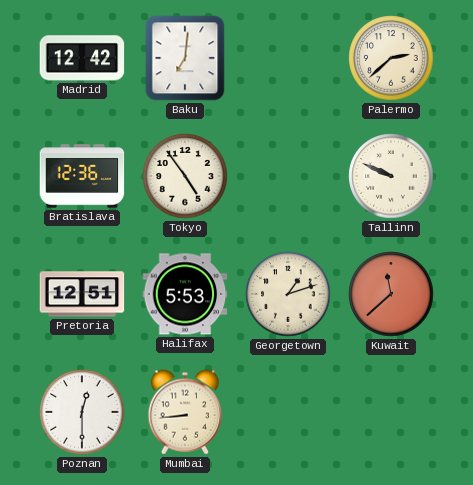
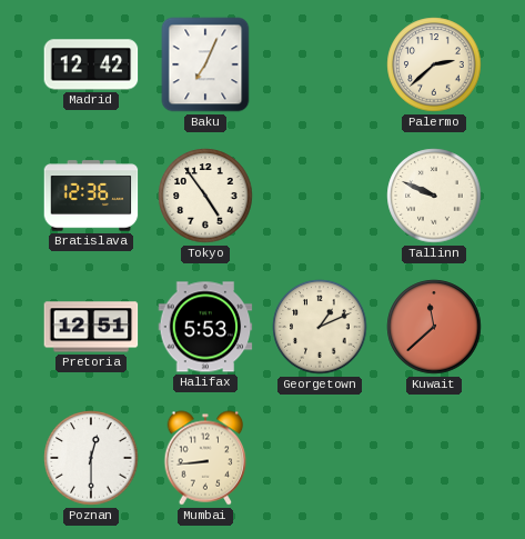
Baku: 7:01 -> 7:04 (205, 64)
Georgetown: 1:12 -> 1:11 (320, 327)
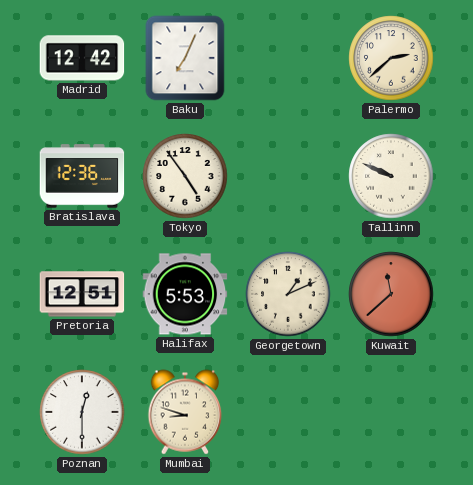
Mumbai: 8:44 -> 8:48 (185, 412)
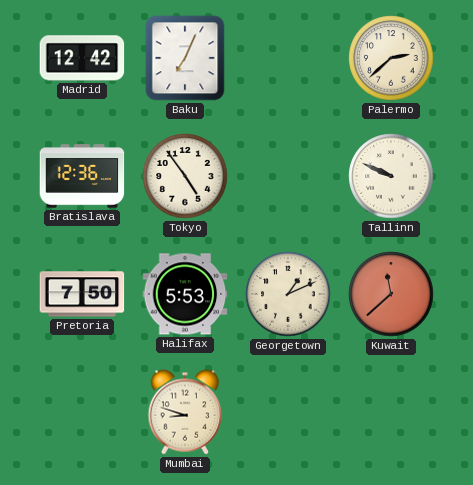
Pretoria: 12:51 -> 7:50 (82, 294)
Poznan: 12:30 -> none (82, 412)
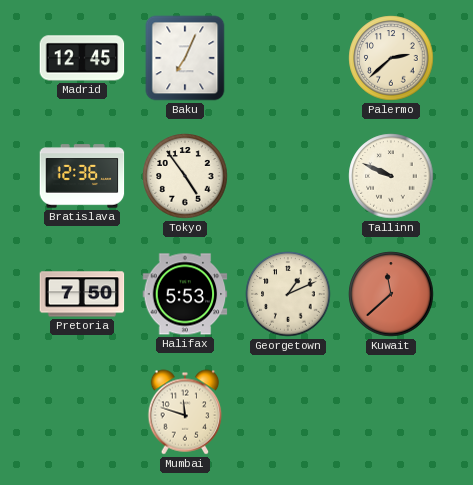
Madrid: 12:42 -> 12:45 (82, 58)
Mumbai: 8:48 -> 11:48 (185, 412)
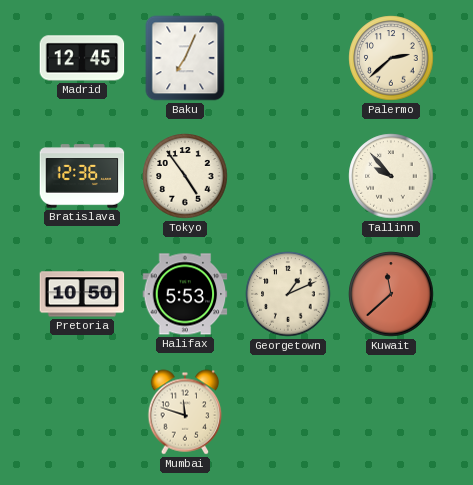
Tallinn: 9:49 -> 9:53 (391, 176)
Pretoria: 7:50 -> 10:50 (82, 294)
